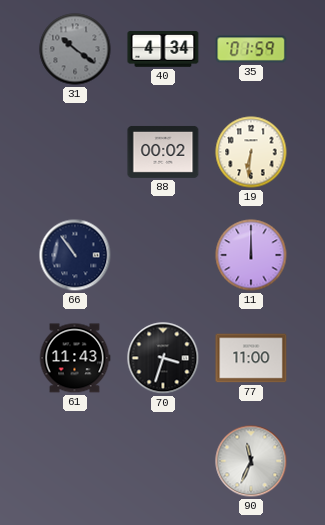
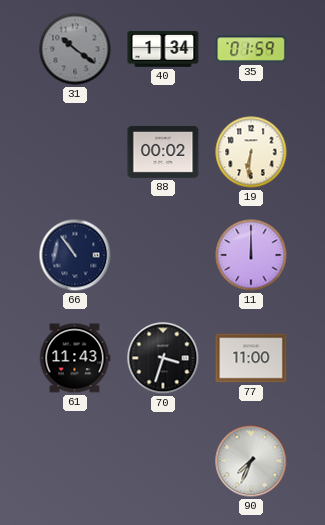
40: 4:34 -> 1:34 (163, 50)
90: 11:34 -> 7:34 (251, 461)
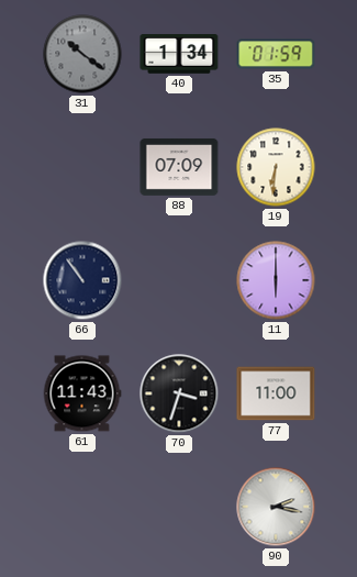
88: 00:02 -> 07:09 (179, 167)
11: 12:00 -> 6:00 (276, 280)
90: 7:34 -> 2:17 (276, 507)
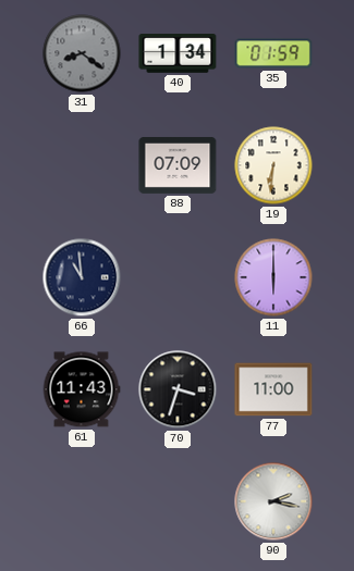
31: 10:21 -> 8:21 (82, 53)
66: 10:54 -> 10:59 (82, 277)
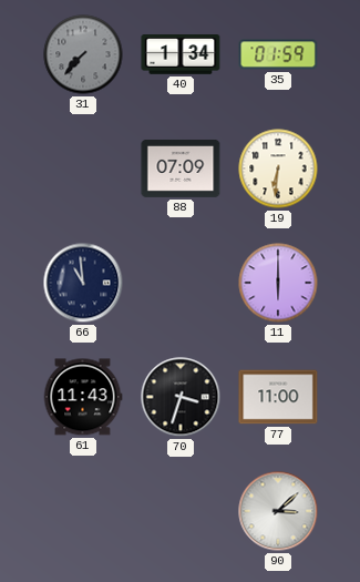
31: 8:21 -> 7:37 (83, 54)
90: 2:17 -> 3:08 (278, 511)
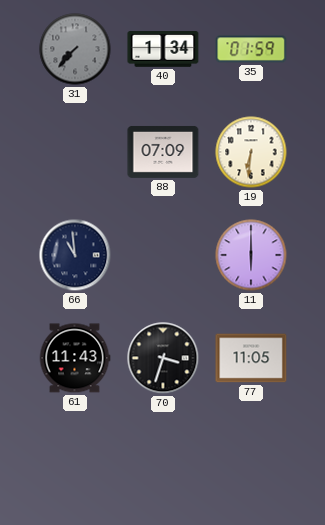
77: 11:00 -> 11:05 (251, 358)
90: 3:08 -> none (278, 511)
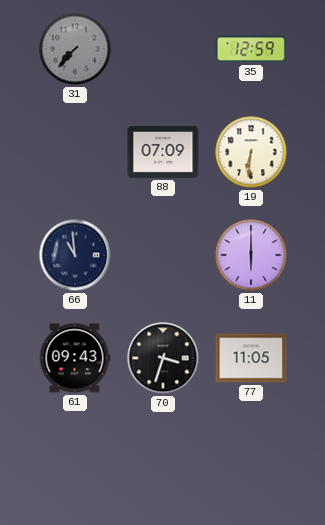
40: 1:34 -> none (163, 50)
35: 01:59 -> 12:59 (251, 49)
61: 11:43 -> 09:43 (75, 358)
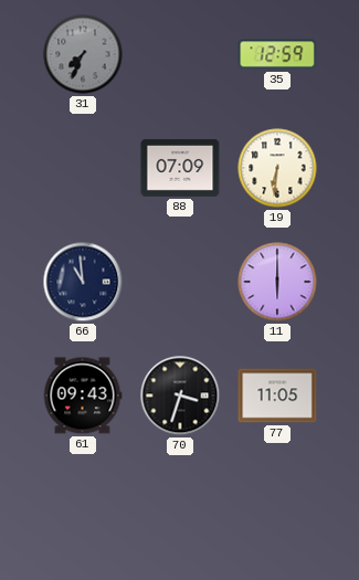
31: 7:37 -> 7:34 (83, 54)
